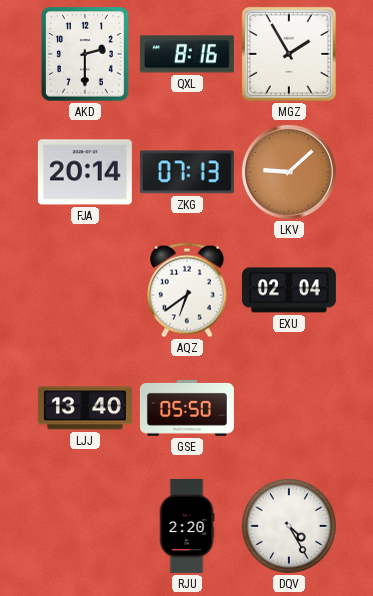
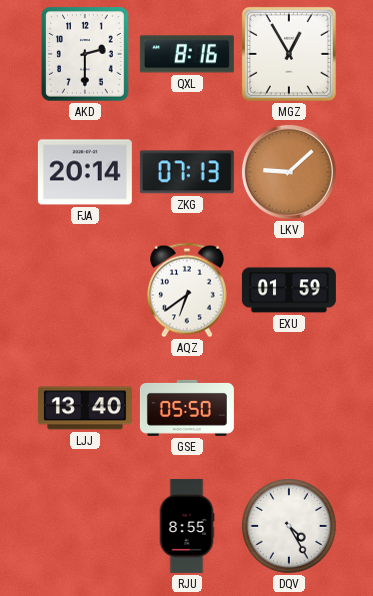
MGZ: 1:55 -> 12:55 (289, 54)
EXU: 02:04 -> 01:59 (289, 290)
RJU: 2:20 -> 8:55 (187, 526)
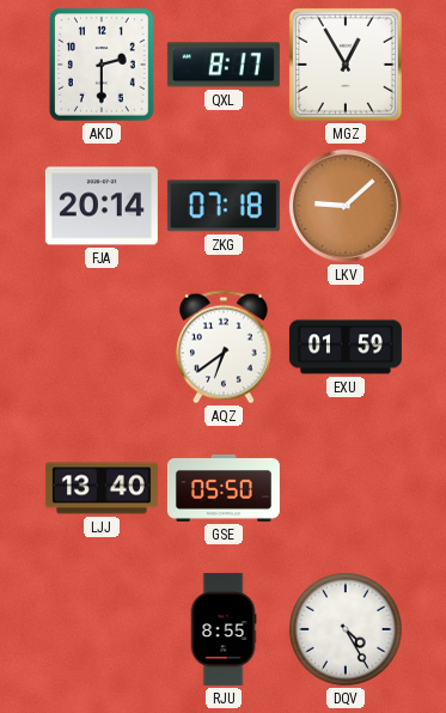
QXL: 8:16 -> 8:17 (224, 65)
ZKG: 07:13 -> 07:18 (224, 206)
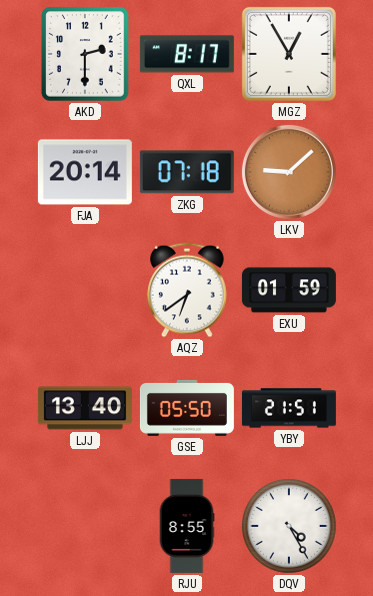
YBY: none -> 21:51 (289, 408)
